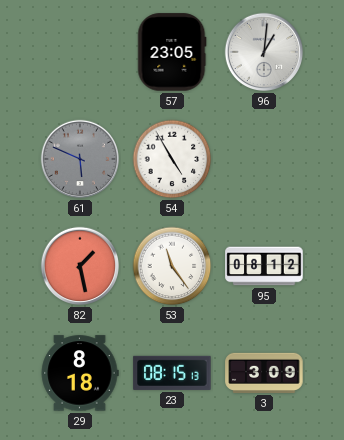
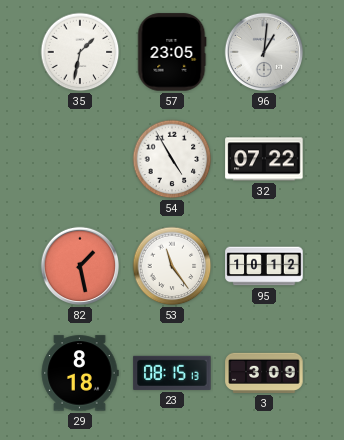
35: none -> 1:32 (80, 52)
61: 5:49 -> none (80, 159)
32: none -> 07:22 (264, 159)
95: 08:12 -> 10:12 (264, 266)
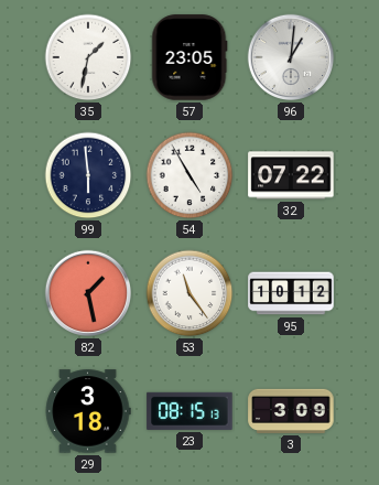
99: none -> 5:59 (88, 175)
29: 8:18 -> 3:18 (88, 411)
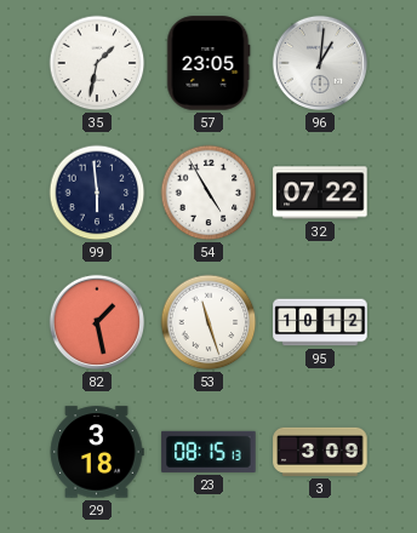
53: 11:24 -> 11:27 (208, 322)
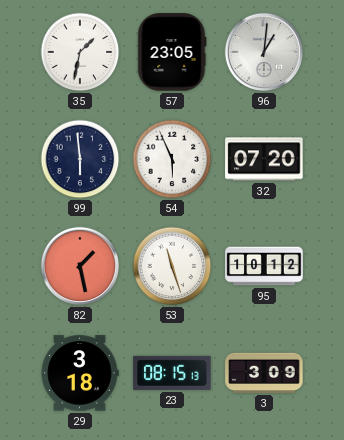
54: 4:55 -> 5:56 (172, 159)
32: 07:22 -> 07:20 (264, 159)
